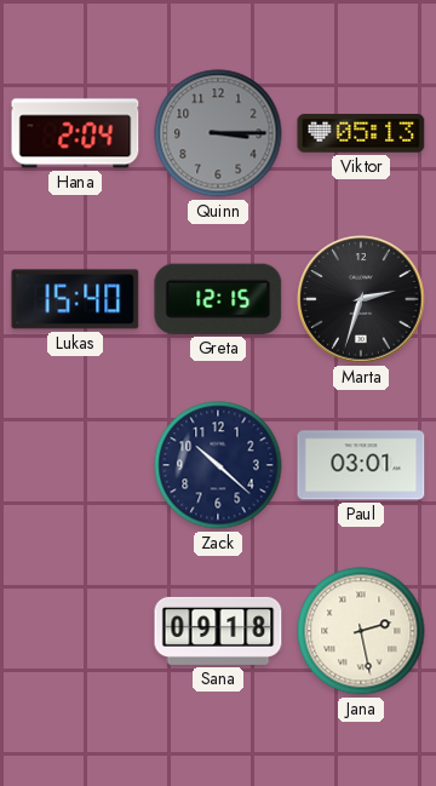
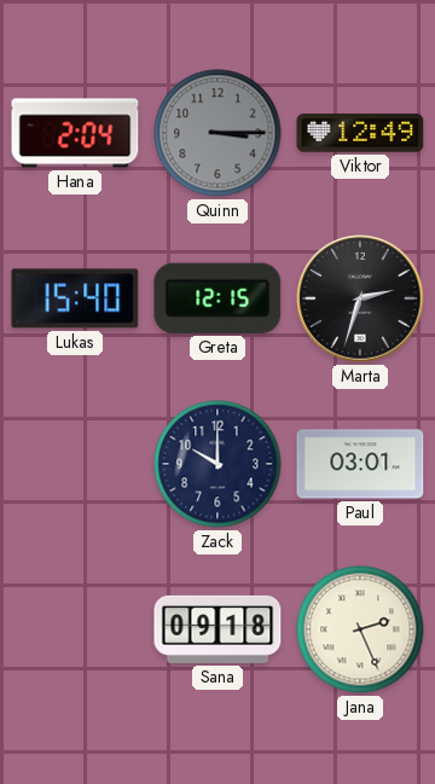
Viktor: 05:13 -> 12:49 (360, 133)
Zack: 10:22 -> 10:00 (217, 464)
Jana: 2:28 -> 2:26 (360, 629)
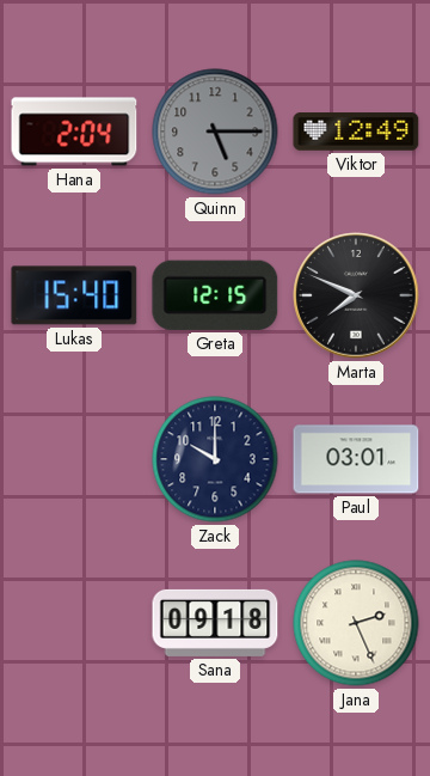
Quinn: 3:15 -> 5:15 (215, 132)
Marta: 2:33 -> 7:49 (356, 295)
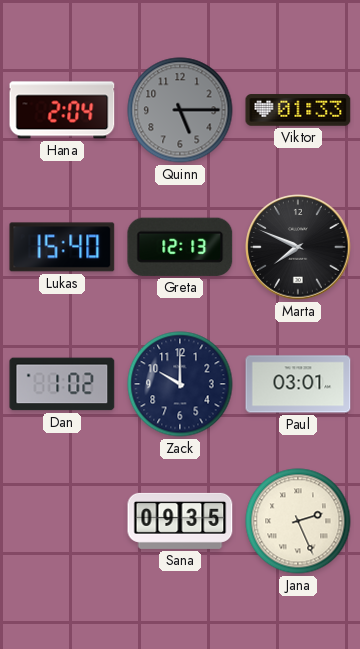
Viktor: 12:49 -> 01:33 (298, 110)
Greta: 12:15 -> 12:13 (180, 247)
Dan: none -> 1:02 (62, 384)
Sana: 09:18 -> 09:35 (180, 521)
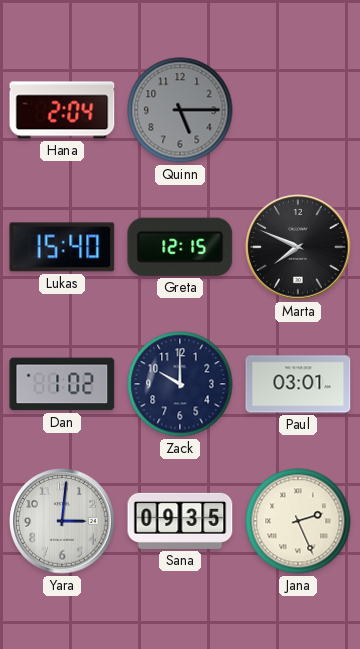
Viktor: 01:33 -> none (298, 110)
Greta: 12:13 -> 12:15 (180, 247)
Yara: none -> 3:01 (62, 521)
